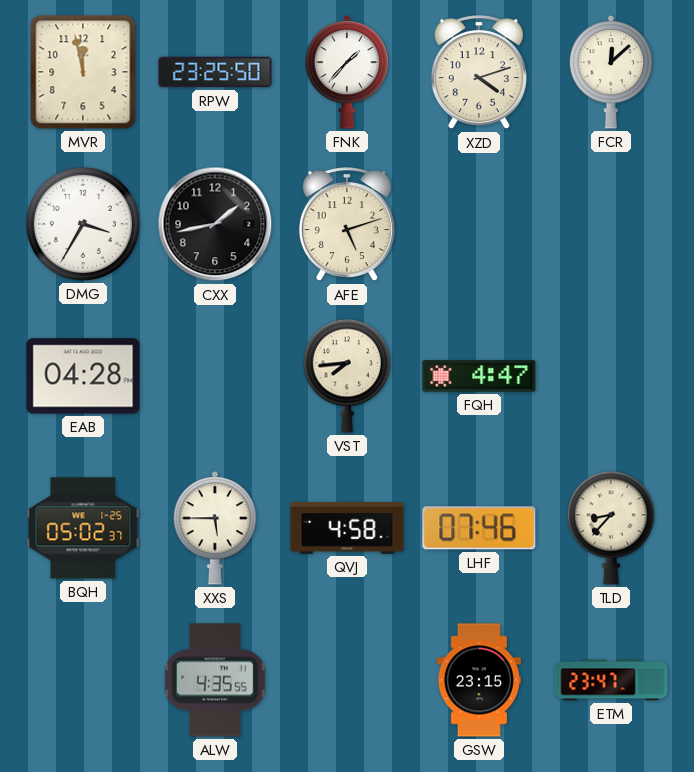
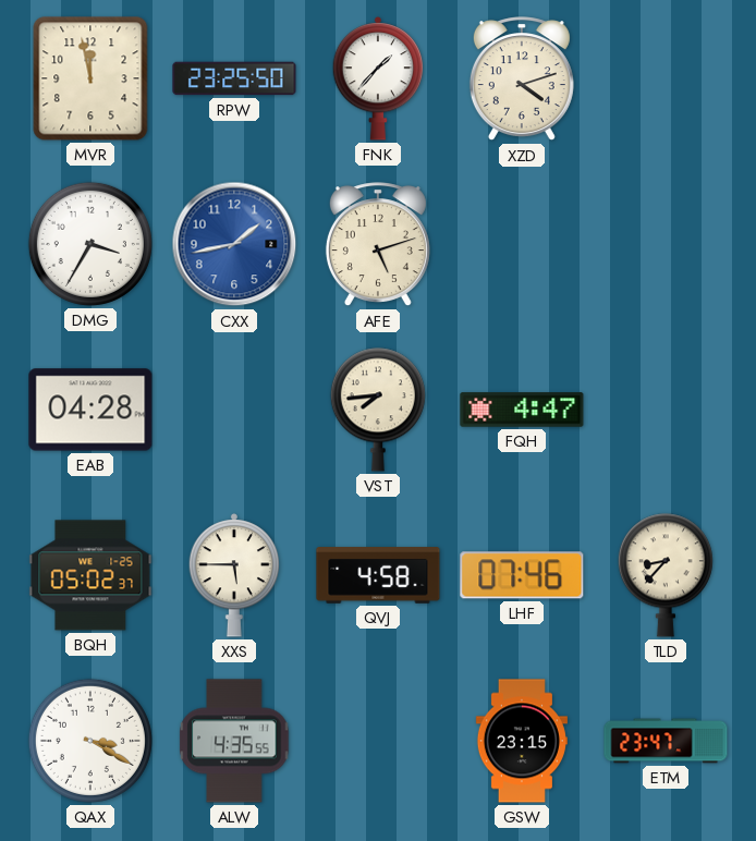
FCR: 12:08 -> none (611, 72)
CXX dial: black -> blue (234, 244)
QAX: none -> 3:20 (90, 741)
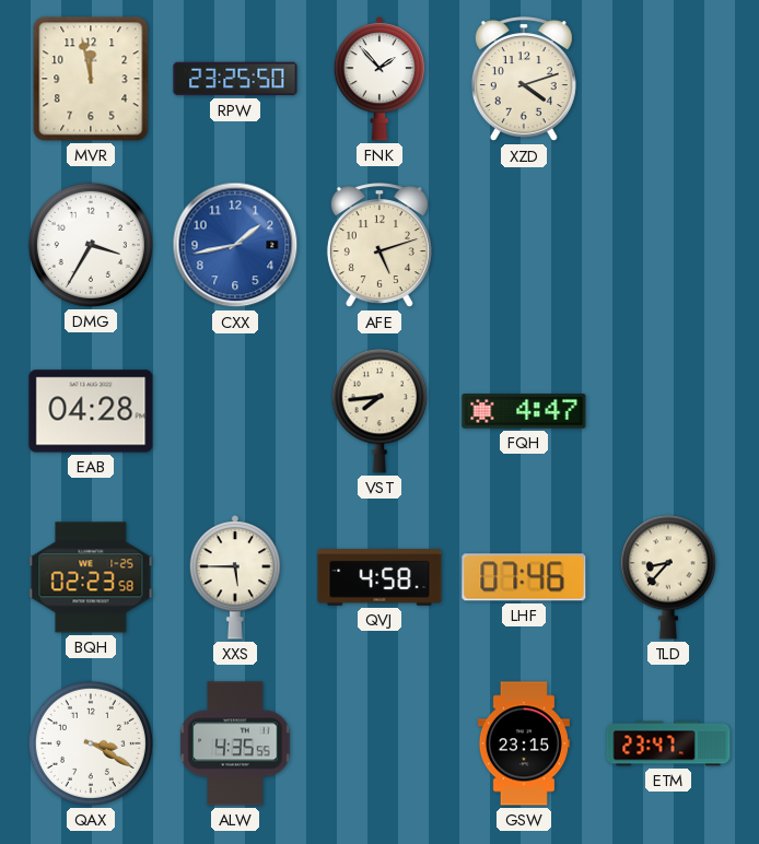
FNK: 1:37 -> 1:53 (379, 79)
BQH: 05:02 -> 02:23 (91, 577)
